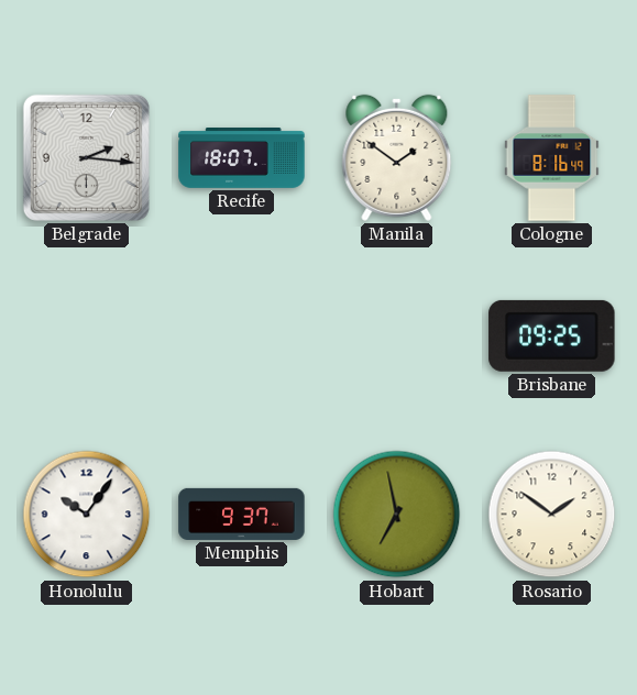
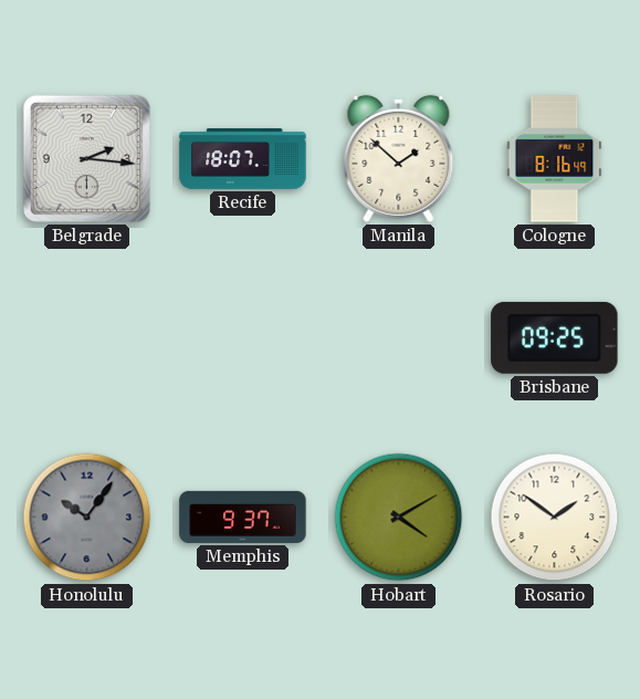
Manila: 1:51 -> 1:52 (399, 158)
Honolulu dial: white -> grey (87, 518)
Hobart: 6:58 -> 4:10 (399, 518)
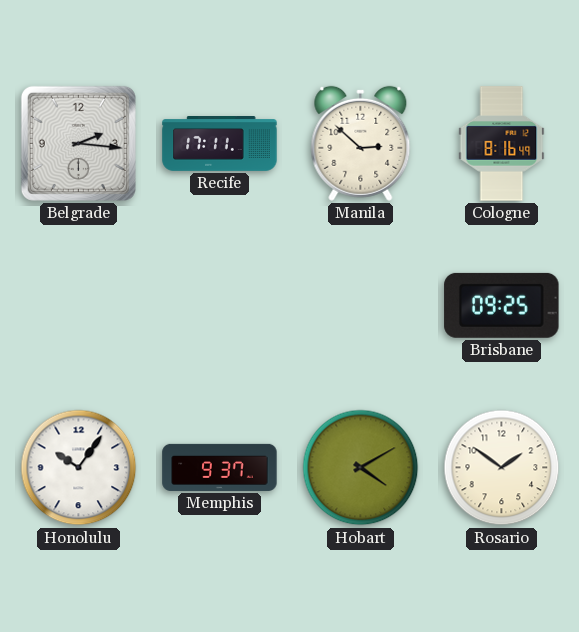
Recife: 18:07 -> 17:11 (220, 144)
Manila: 1:52 -> 2:52 (361, 143)
Honolulu dial: grey -> white (79, 468)
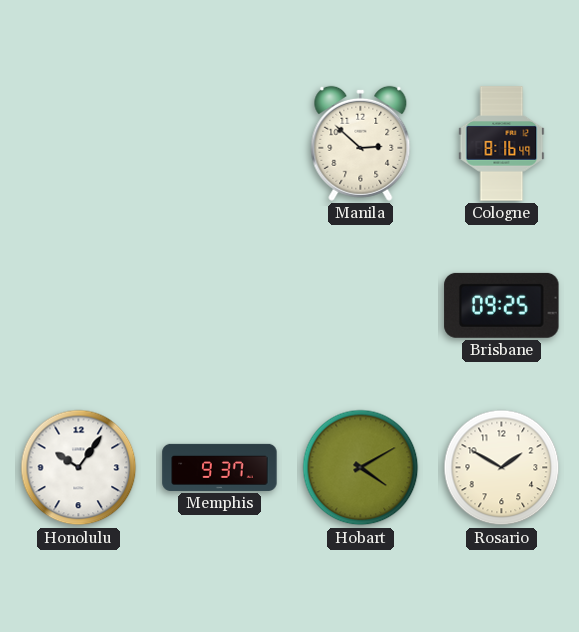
Belgrade: 2:16 -> none (78, 143)
Recife: 17:11 -> none (220, 144)
Rosario: 1:51 -> 1:50 (502, 468)
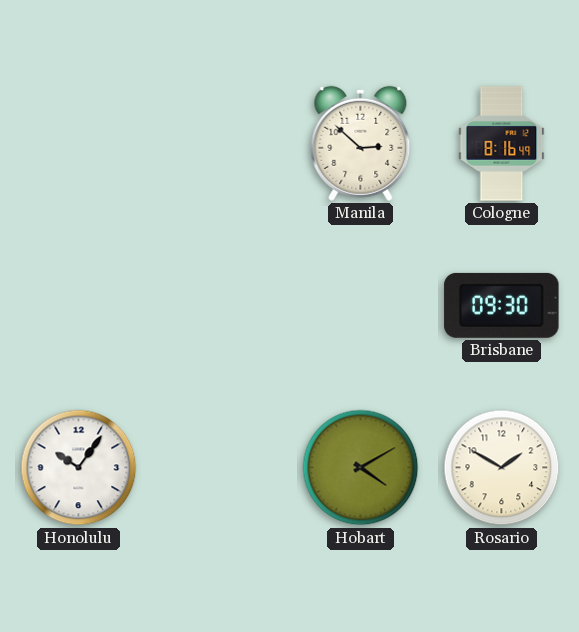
Brisbane: 09:25 -> 09:30 (502, 305)
Memphis: 9:37 -> none (220, 467)
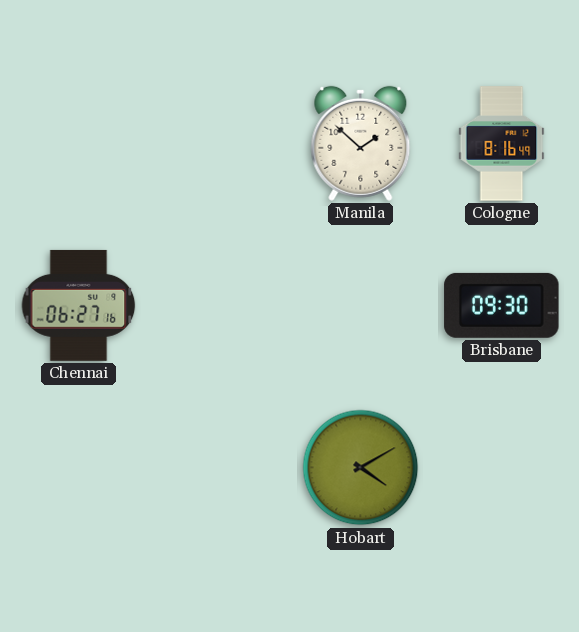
Manila: 2:52 -> 1:52 (361, 143)
Chennai: none -> 06:27 (79, 305)
Honolulu: 10:06 -> none (79, 468)
Rosario: 1:50 -> none (502, 468)
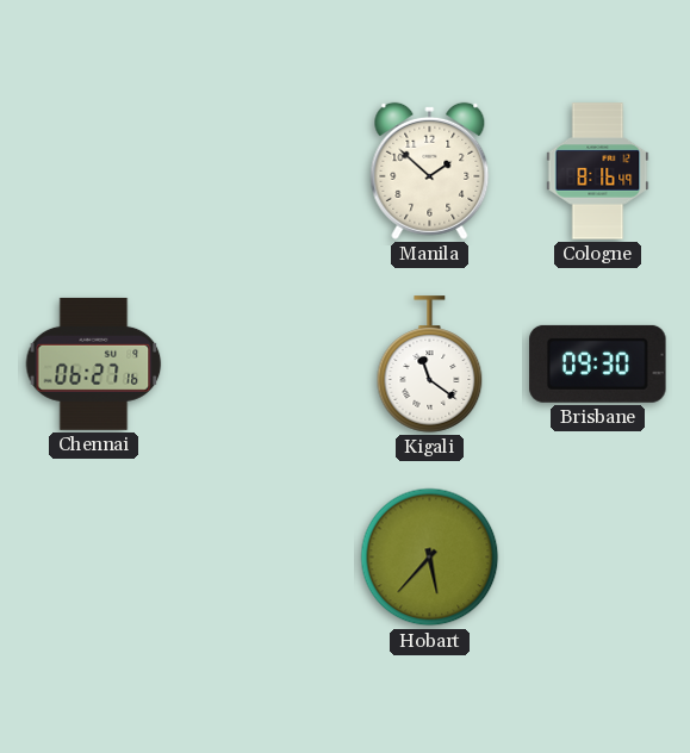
Kigali: none -> 11:21 (430, 365)
Hobart: 4:10 -> 5:37 (430, 558)
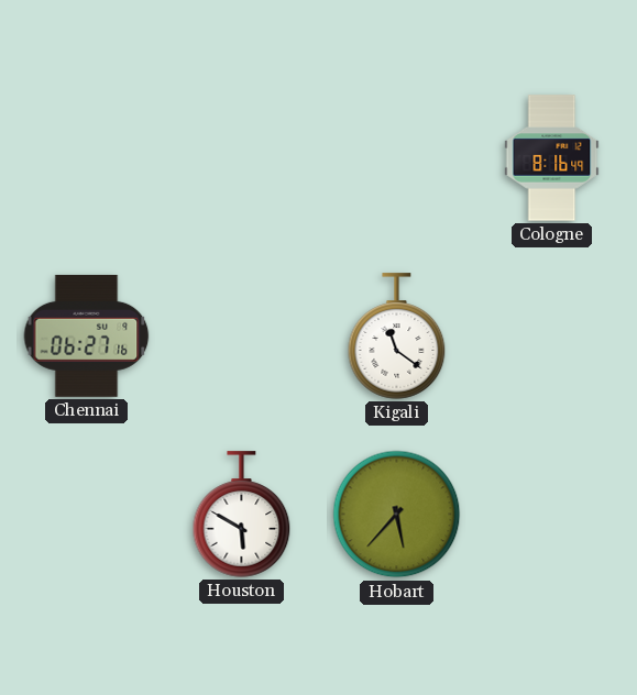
Manila: 1:52 -> none (430, 170)
Brisbane: 09:30 -> none (598, 363)
Houston: none -> 5:50 (242, 515)
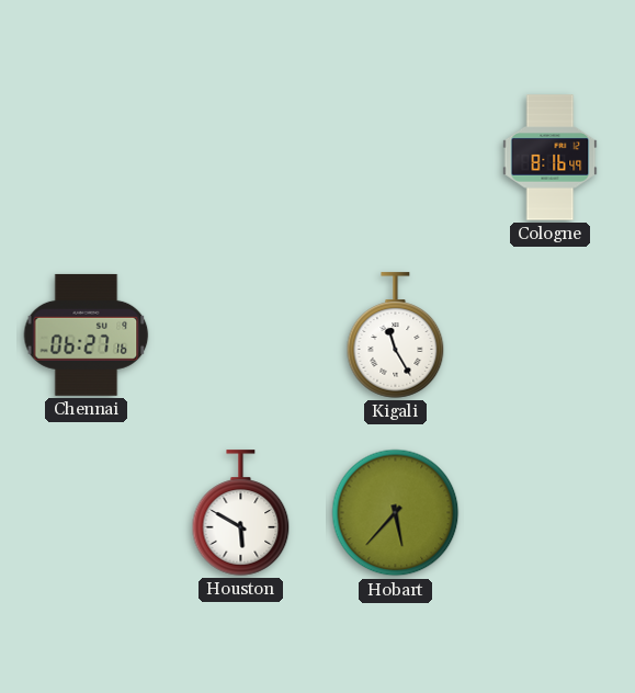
Kigali: 11:21 -> 11:25 (396, 336)
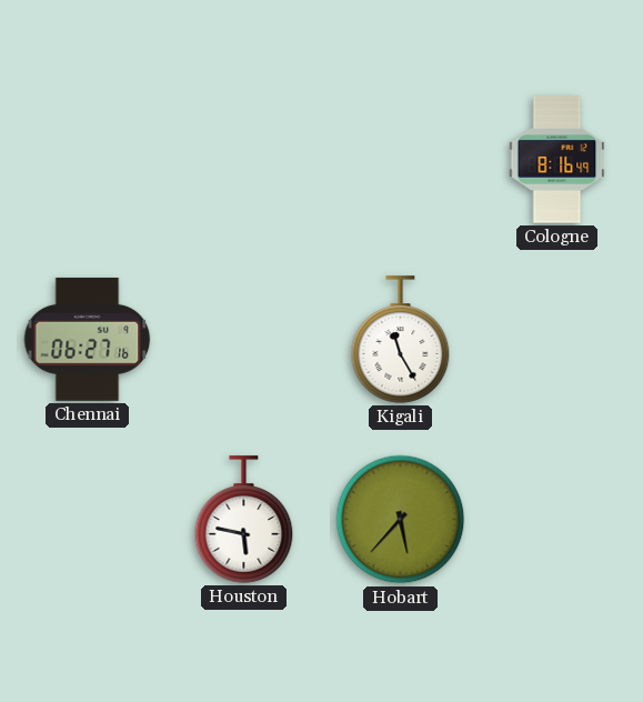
Houston: 5:50 -> 5:47 (244, 520)
